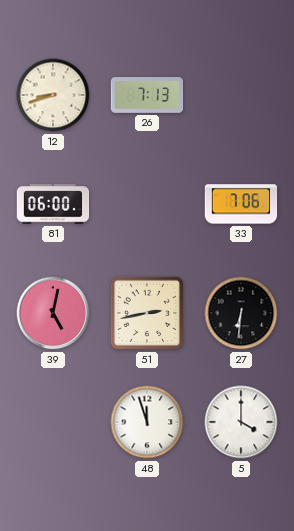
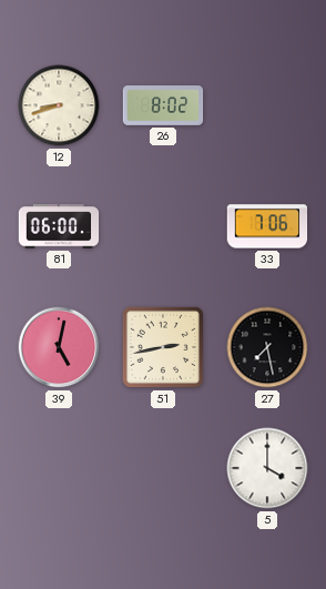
26: 7:13 -> 8:02 (163, 105)
27: 6:31 -> 7:28 (267, 347)
48: 11:57 -> none (147, 422)
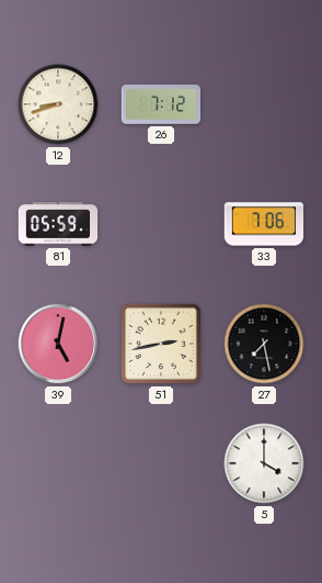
26: 8:02 -> 7:12 (161, 104)
81: 06:00 -> 05:59 (58, 224)
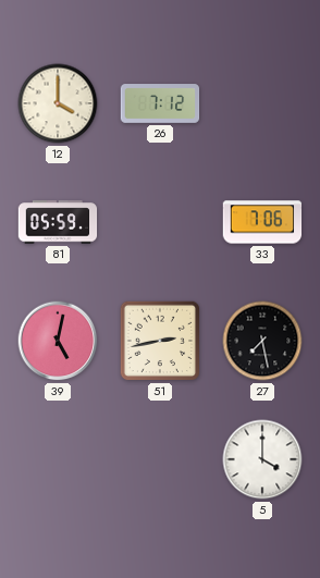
12: 8:42 -> 4:00 (58, 103)
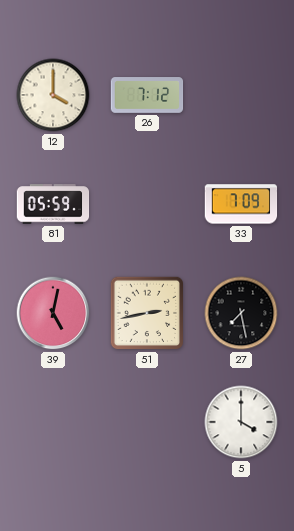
33: 7:06 -> 7:09 (241, 204)
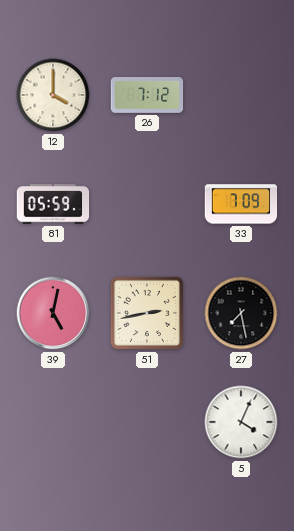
5: 4:00 -> 4:04 (241, 422)
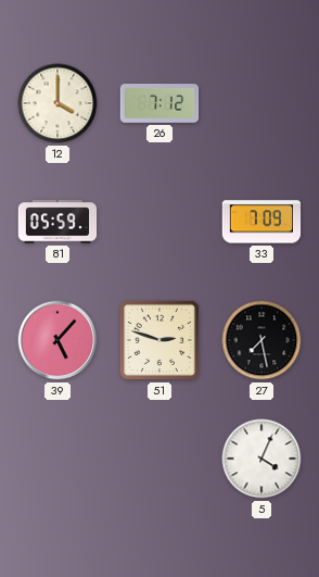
39: 5:02 -> 5:07 (58, 340)
51: 2:43 -> 2:48 (159, 340)
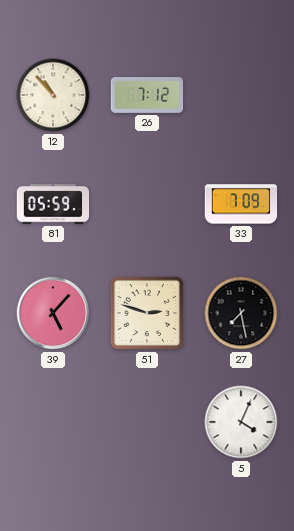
12: 4:00 -> 10:53 (53, 95)
